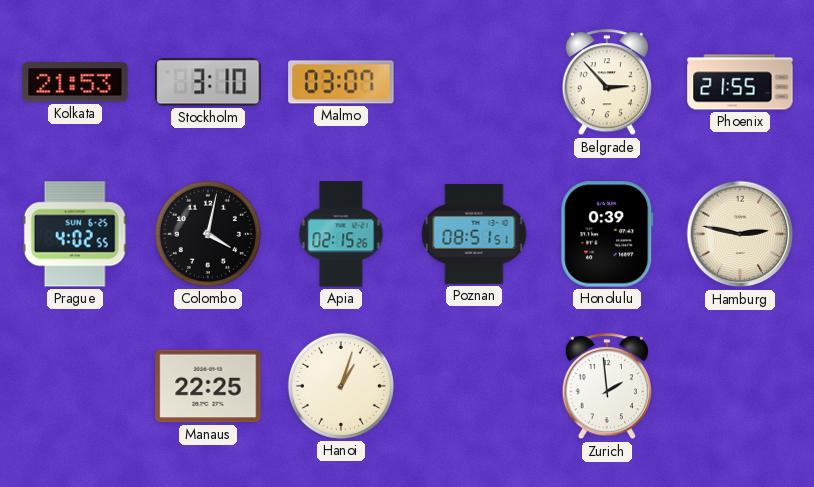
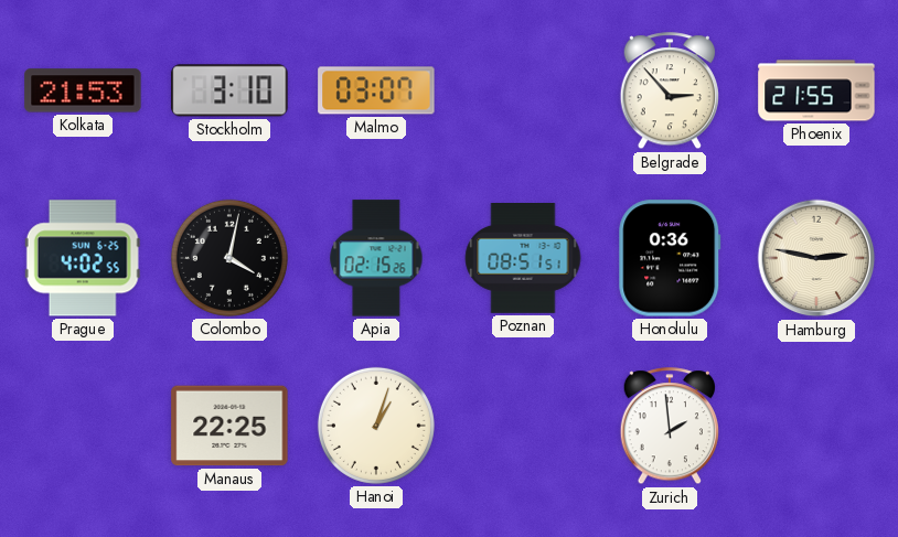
Honolulu: 0:39 -> 0:36 (670, 258)
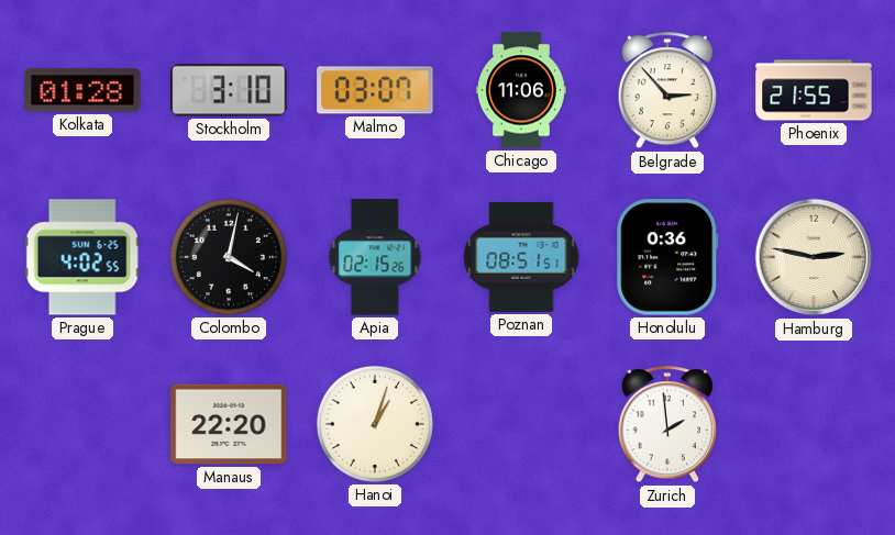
Kolkata: 21:53 -> 01:28 (82, 90)
Chicago: none -> 11:06 (521, 90)
Manaus: 22:25 -> 22:20 (229, 424)
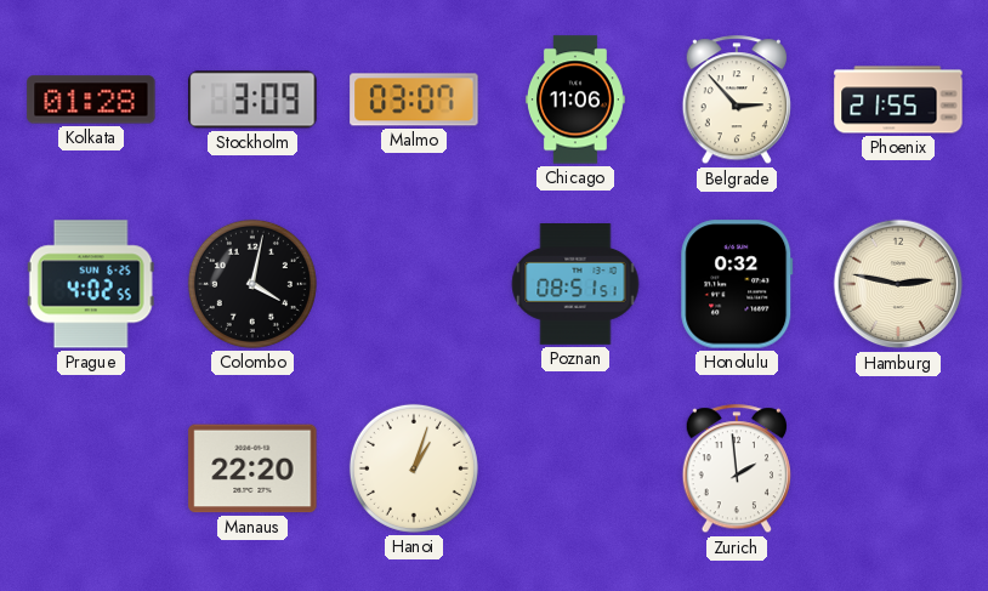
Stockholm: 3:10 -> 3:09 (252, 100)
Apia: 02:15 -> none (375, 257)
Honolulu: 0:36 -> 0:32 (737, 284)
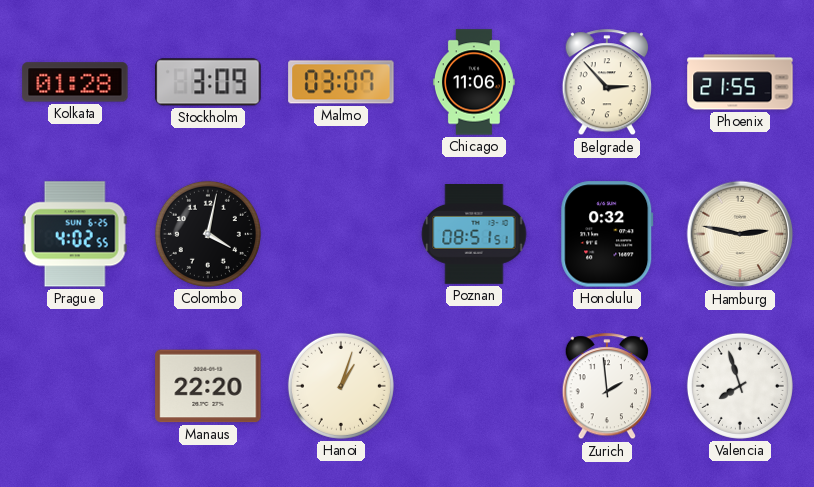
Valencia: none -> 7:57 (740, 386)
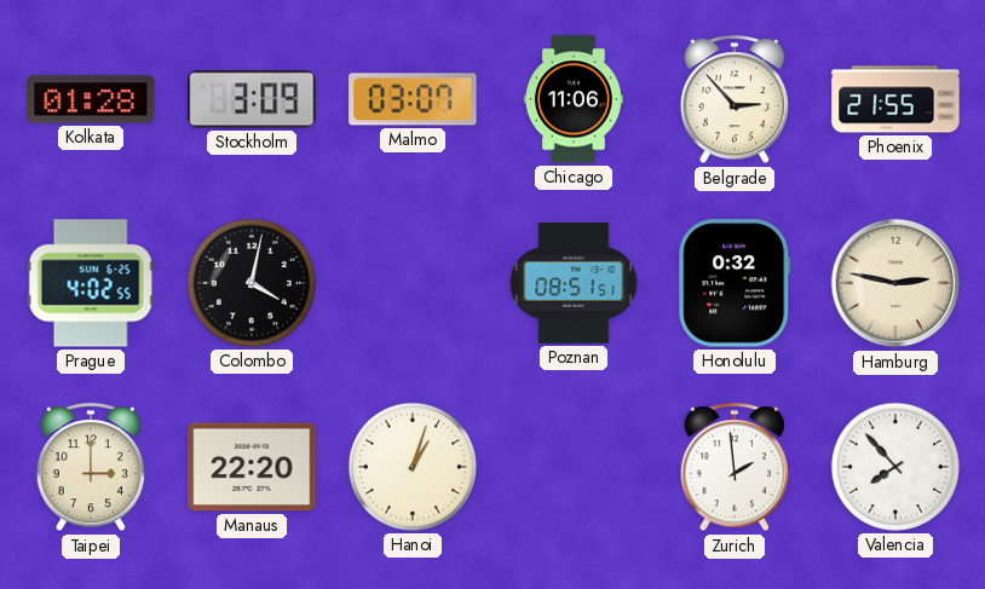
Taipei: none -> 3:00 (90, 468)
Valencia: 7:57 -> 7:53 (895, 467)
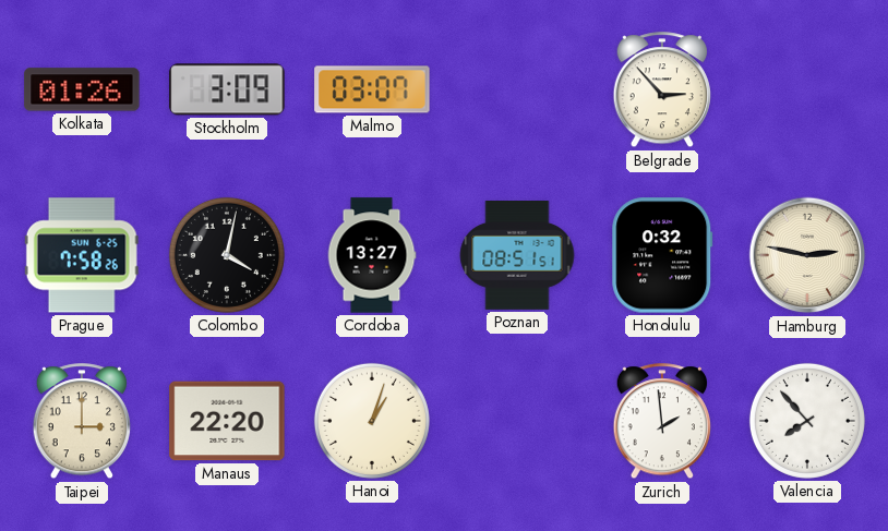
Kolkata: 01:28 -> 01:26 (82, 89)
Chicago: 11:06 -> none (574, 99)
Phoenix: 21:55 -> none (895, 99)
Prague: 4:02 -> 7:58 (82, 255)
Cordoba: none -> 13:27 (372, 255)
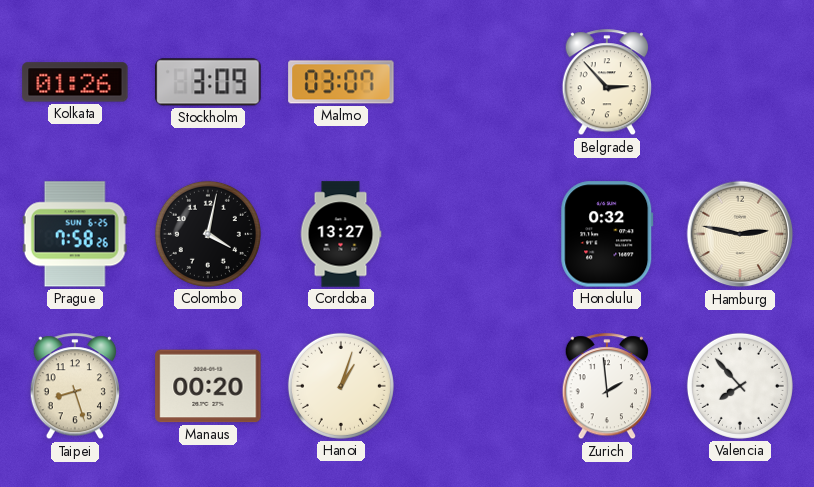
Poznan: 08:51 -> none (517, 256)
Taipei: 3:00 -> 8:27 (74, 387)
Manaus: 22:20 -> 00:20 (208, 386)
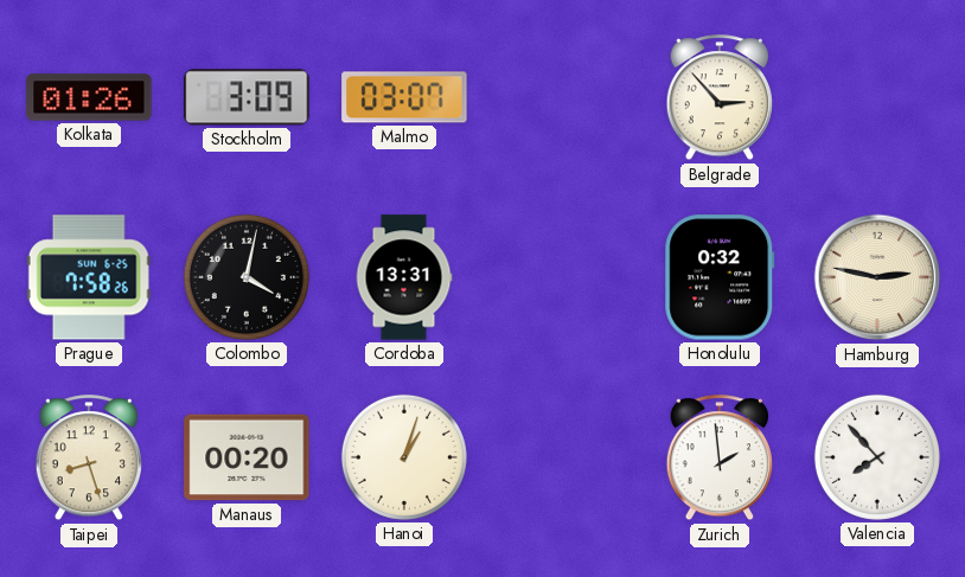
Cordoba: 13:27 -> 13:31 (404, 277)
